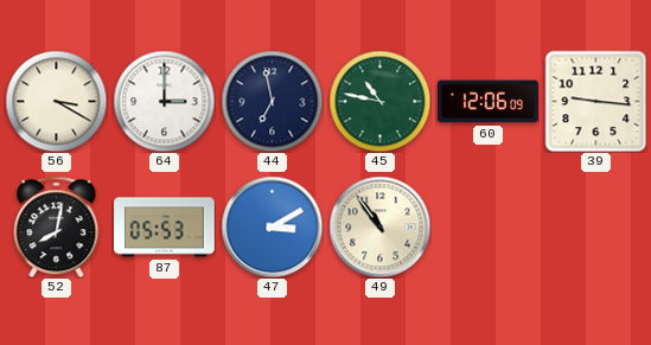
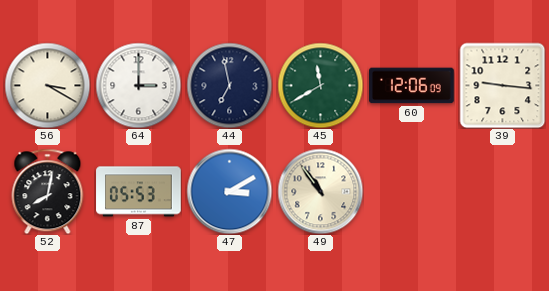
45: 10:47 -> 11:40 (320, 85)
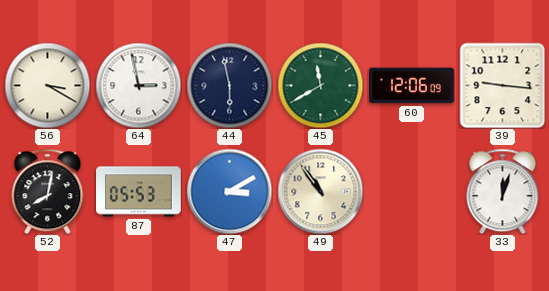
64: 3:00 -> 2:58 (138, 85)
44: 6:58 -> 5:58 (229, 85)
33: none -> 12:03 (503, 191)
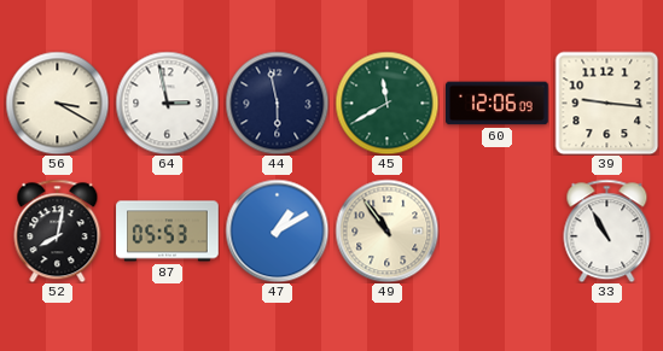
47: 3:10 -> 1:10 (277, 230)
33: 12:03 -> 10:55 (607, 230)
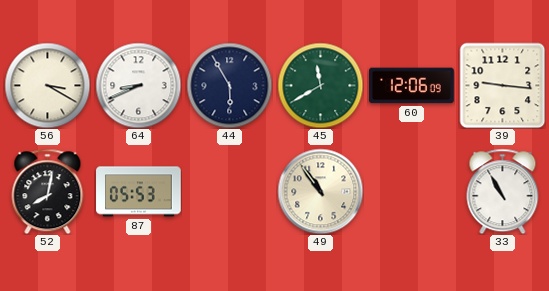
64: 2:58 -> 8:41 (138, 85)
44: 5:58 -> 5:55 (229, 85)
47: 1:10 -> none (277, 230)
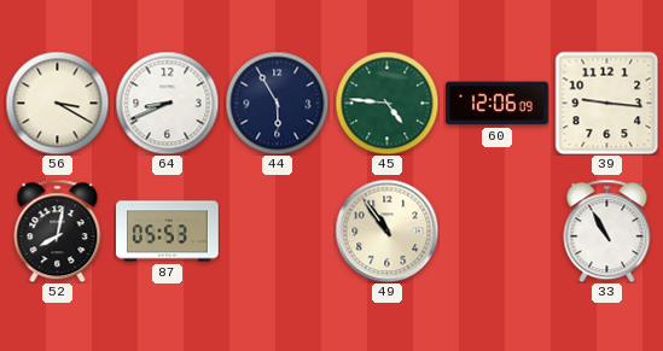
45: 11:40 -> 4:46 (386, 103)
